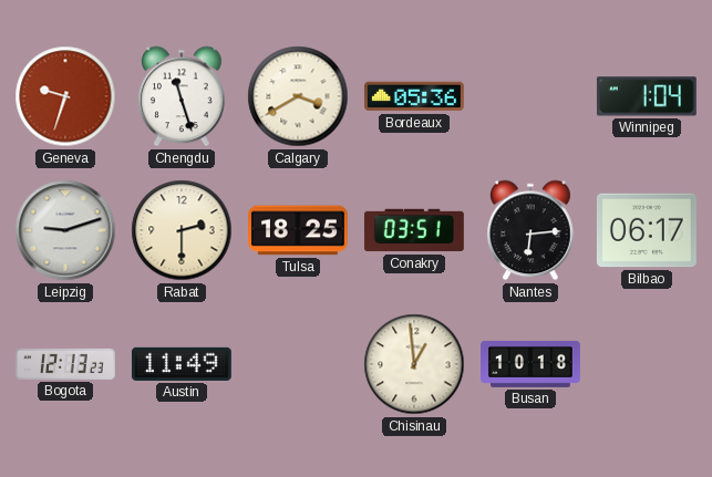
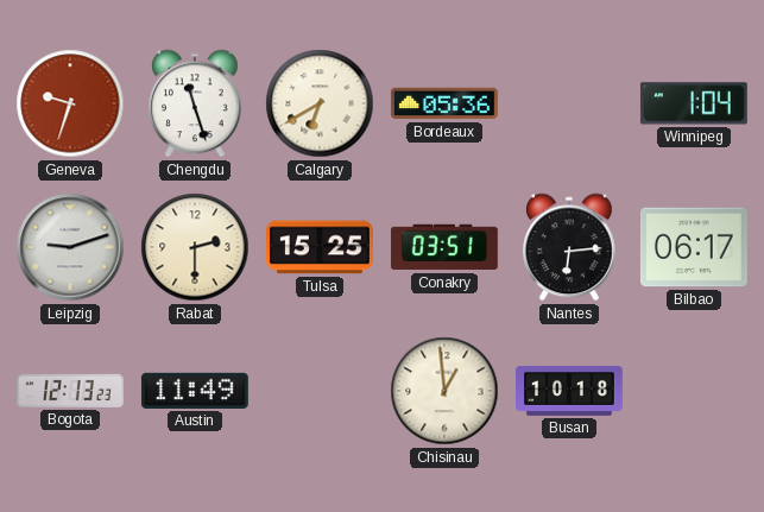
Calgary: 3:40 -> 6:40 (320, 103)
Tulsa: 18:25 -> 15:25 (321, 247)
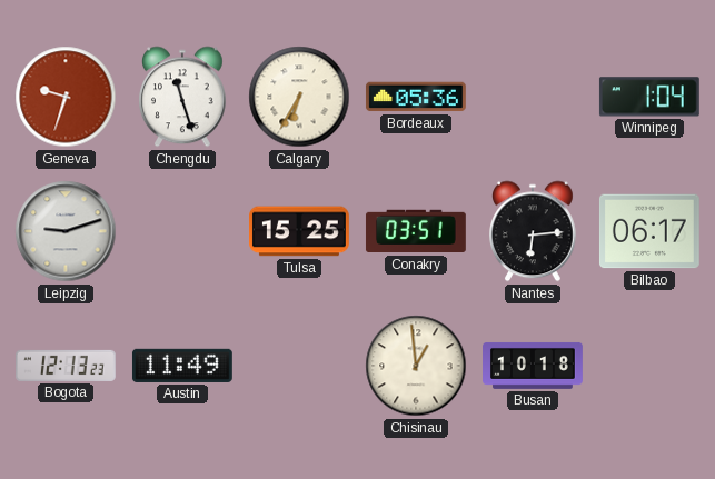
Calgary: 6:40 -> 6:35 (299, 97)
Rabat: 2:30 -> none (195, 247)
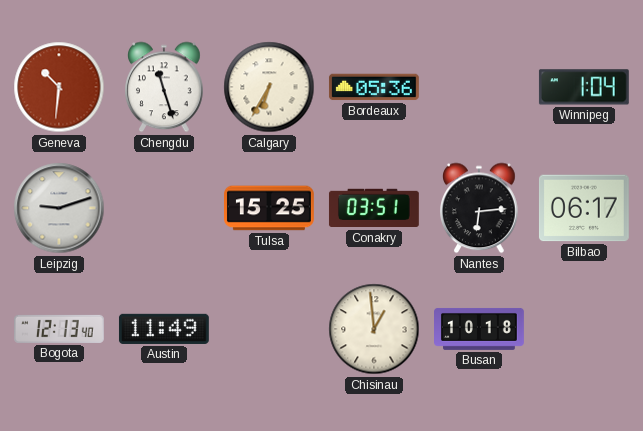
Geneva: 9:33 -> 10:31 (59, 87)
Bogota: 12:13:23 -> 12:13:40 (60, 329)
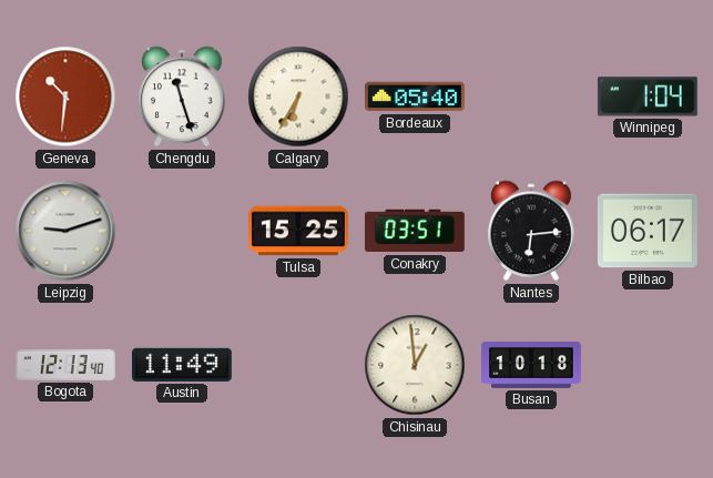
Bordeaux: 05:36 -> 05:40 (415, 96)
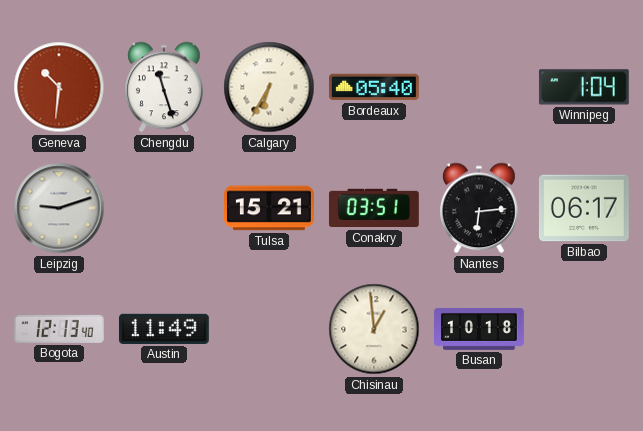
Tulsa: 15:25 -> 15:21 (270, 208)
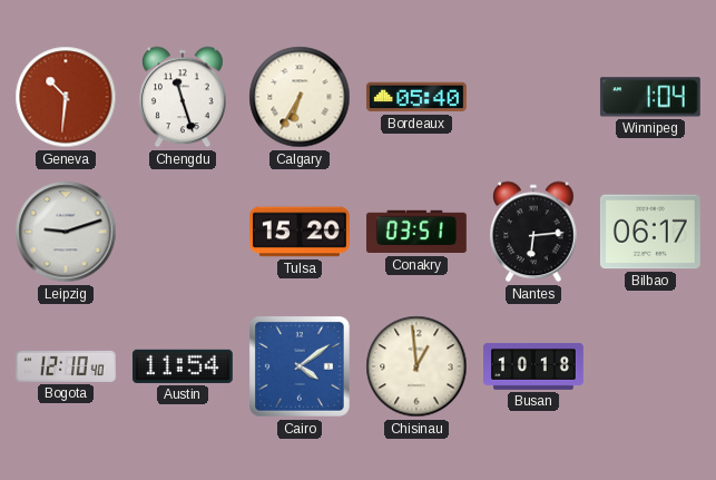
Tulsa: 15:21 -> 15:20 (301, 232)
Bogota: 12:13 -> 12:10 (67, 366)
Austin: 11:49 -> 11:54 (183, 366)
Cairo: none -> 4:09 (301, 368)
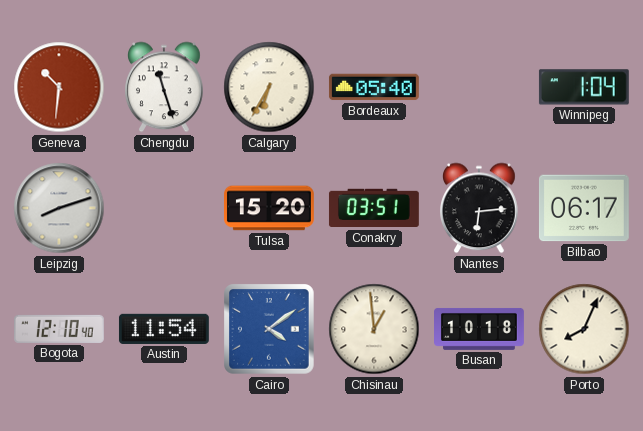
Leipzig: 9:12 -> 8:12 (59, 208)
Porto: none -> 8:04 (584, 329)
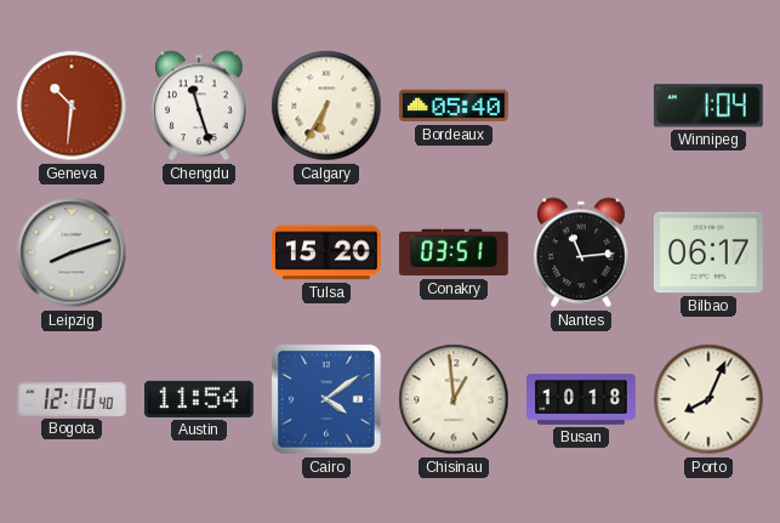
Nantes: 6:14 -> 11:14 (582, 252)
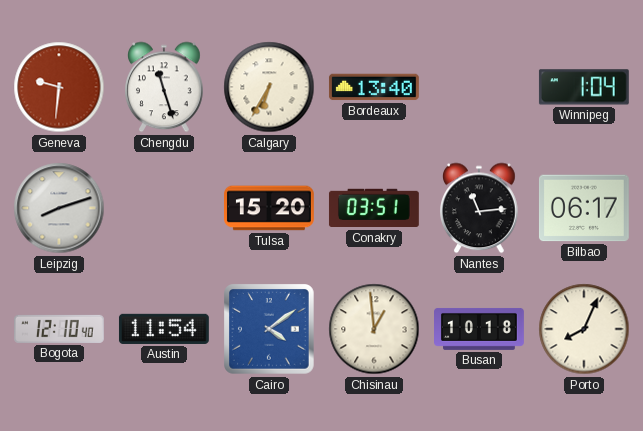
Geneva: 10:31 -> 9:31 (59, 87)
Bordeaux: 05:40 -> 13:40 (374, 87)
